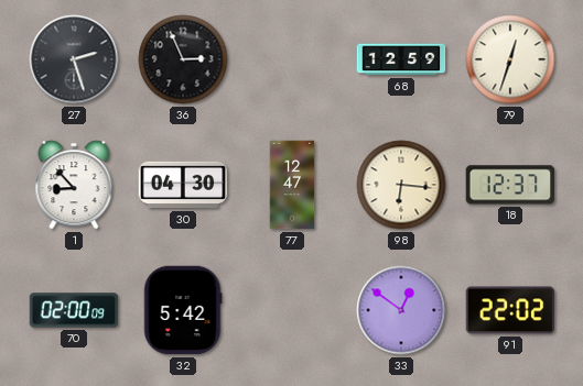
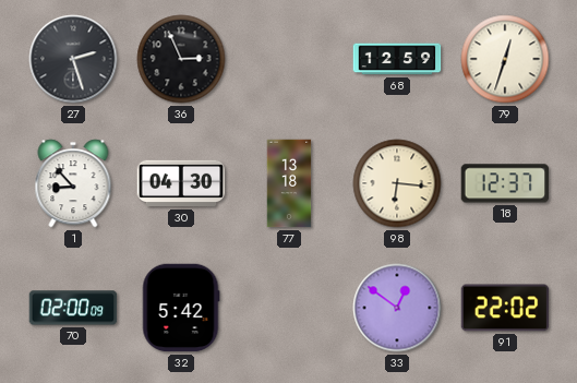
77: 12:47 -> 13:18 (289, 183)
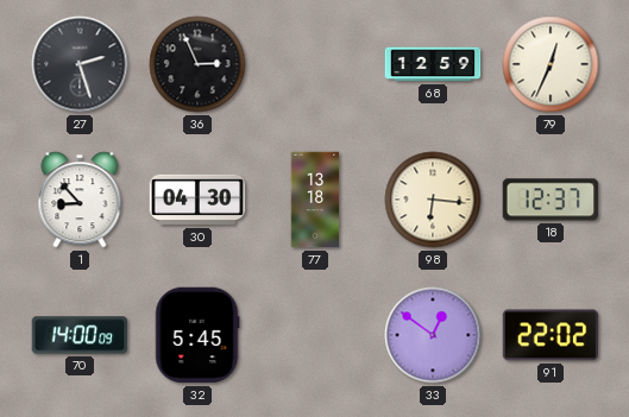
79: 12:33 -> 12:34 (551, 64)
70: 02:00 -> 14:00 (80, 335)
32: 5:42 -> 5:45 (197, 335)
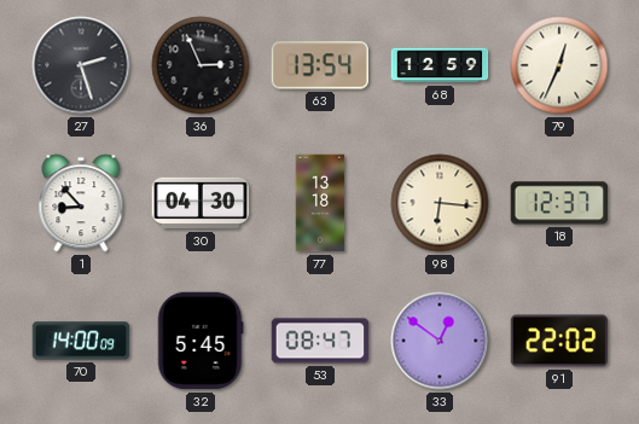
63: none -> 13:54 (319, 65)
53: none -> 08:47 (320, 341)
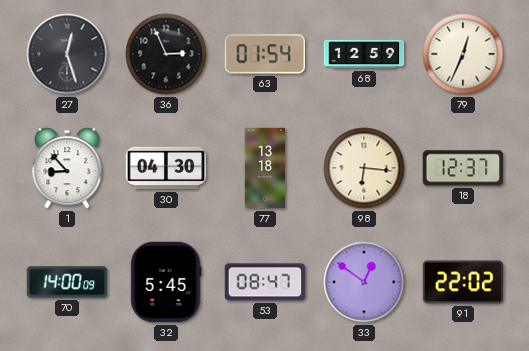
27: 2:27 -> 12:27 (67, 54)
63: 13:54 -> 01:54 (264, 54)
